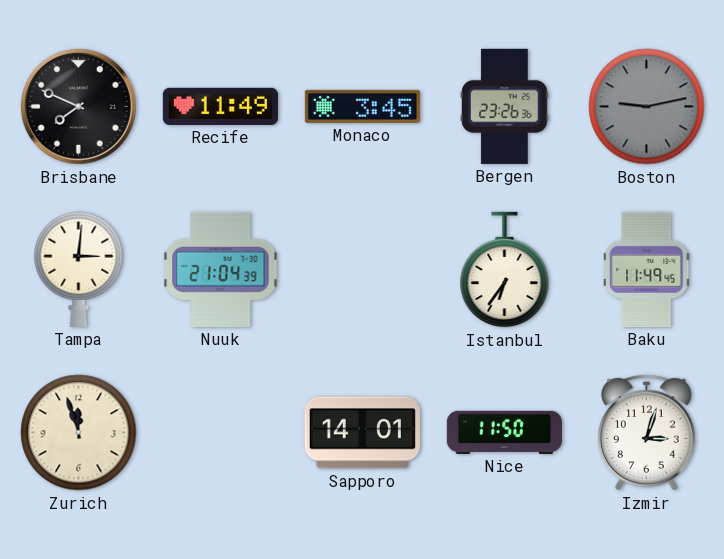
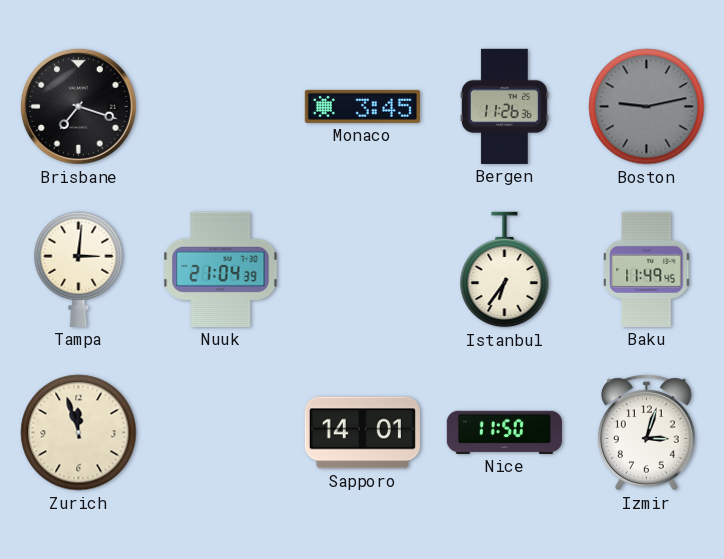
Brisbane: 7:49 -> 7:18 (78, 106)
Recife: 11:49 -> none (220, 106)
Bergen: 23:26 -> 11:26 (504, 106)
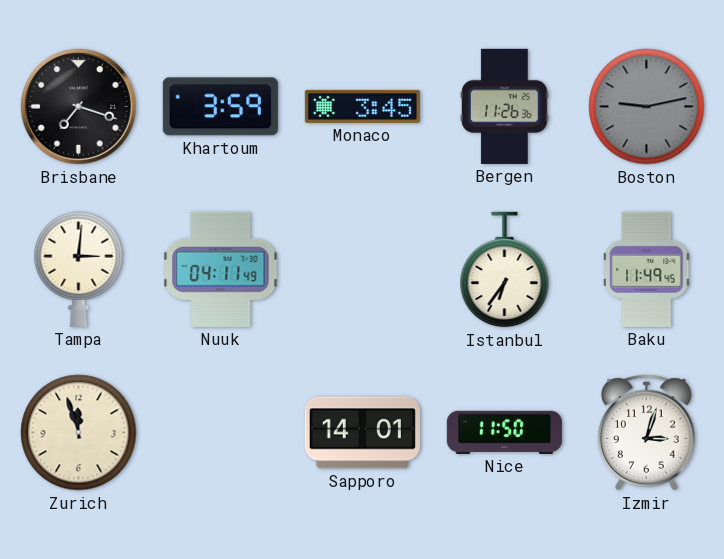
Khartoum: none -> 3:59 (220, 107)
Nuuk: 21:04 -> 04:11 (221, 269)
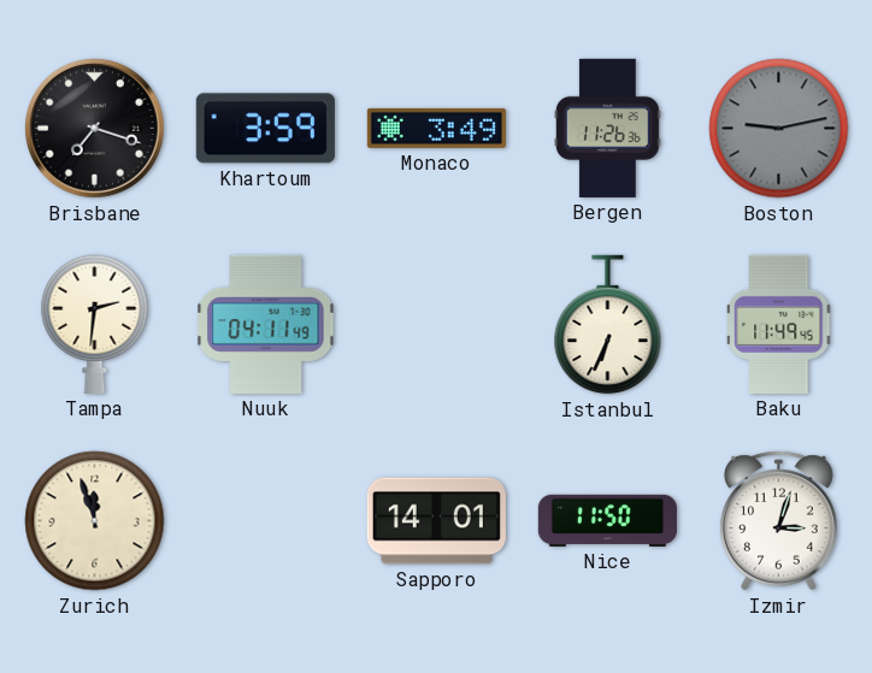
Monaco: 3:45 -> 3:49 (436, 128)
Tampa: 3:01 -> 2:31 (95, 324)
Istanbul: 6:36 -> 6:34 (608, 325)
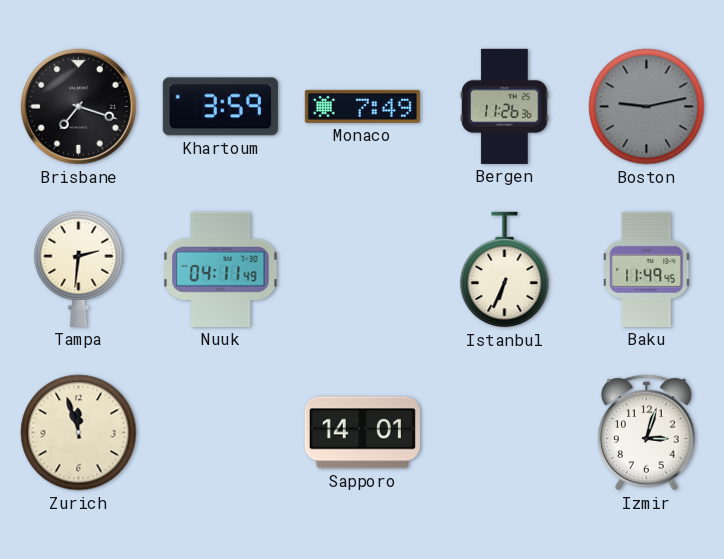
Monaco: 3:49 -> 7:49 (362, 106)
Nice: 11:50 -> none (607, 520)
